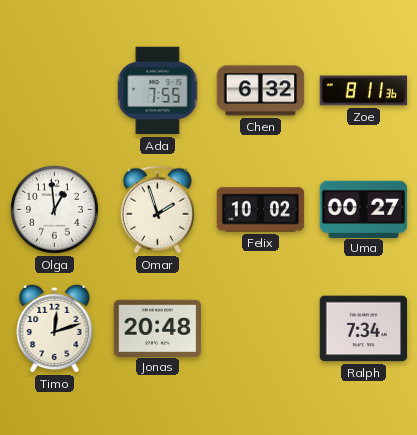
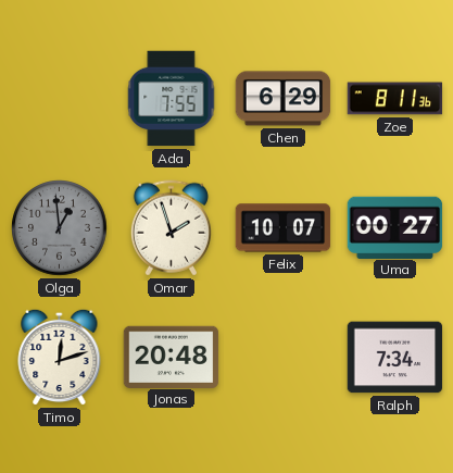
Chen: 6:32 -> 6:29 (284, 99)
Olga dial: white -> grey (60, 228)
Felix: 10:02 -> 10:07 (284, 228)
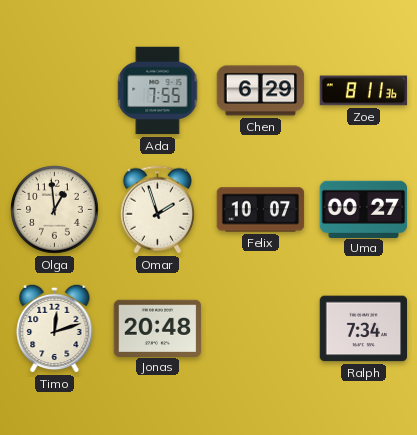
Olga dial: grey -> cream (55, 210)
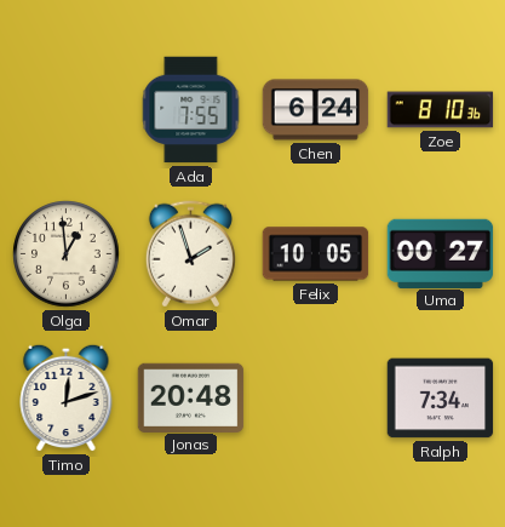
Chen: 6:29 -> 6:24 (316, 110)
Zoe: 8:11 -> 8:10 (441, 110)
Felix: 10:07 -> 10:05 (316, 254)
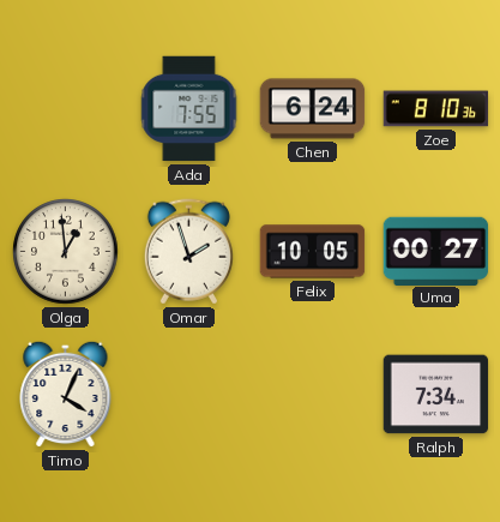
Timo: 12:12 -> 4:04 (66, 394)
Jonas: 20:48 -> none (191, 397)
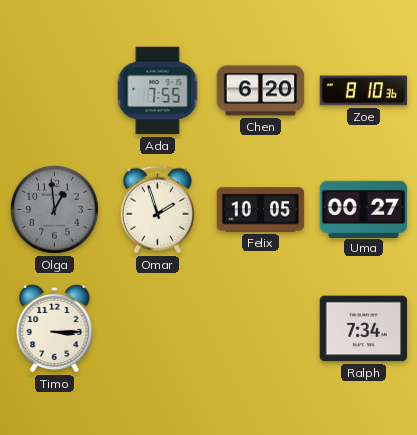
Chen: 6:24 -> 6:20 (261, 91)
Olga dial: cream -> grey (55, 210)
Timo: 4:04 -> 3:15 (55, 328)
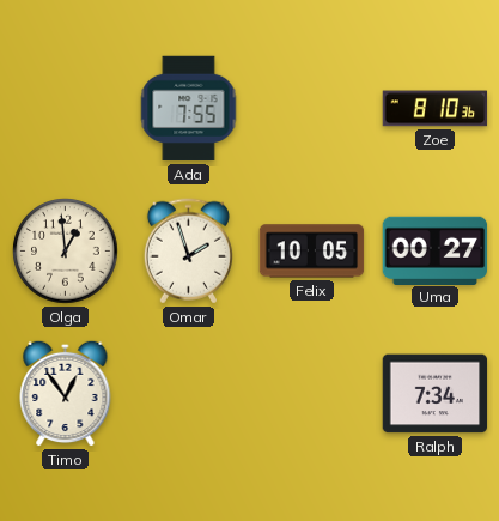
Chen: 6:20 -> none (261, 91)
Olga dial: grey -> cream (66, 252)
Timo: 3:15 -> 12:54 (66, 393)
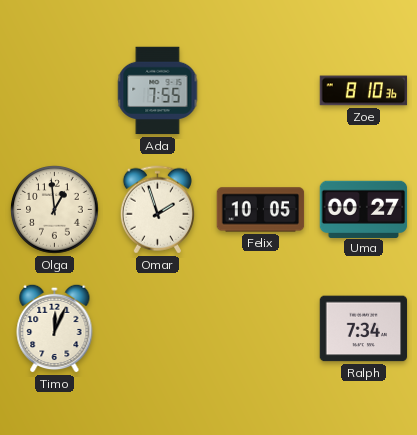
Timo: 12:54 -> 12:04 (55, 328)
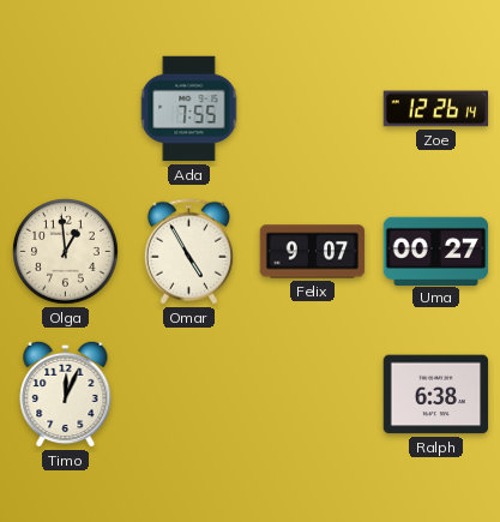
Zoe: 8:10 -> 12:26 (436, 109)
Omar: 1:57 -> 4:55 (188, 252)
Felix: 10:05 -> 9:07 (313, 252)
Ralph: 7:34 -> 6:38 (436, 395)
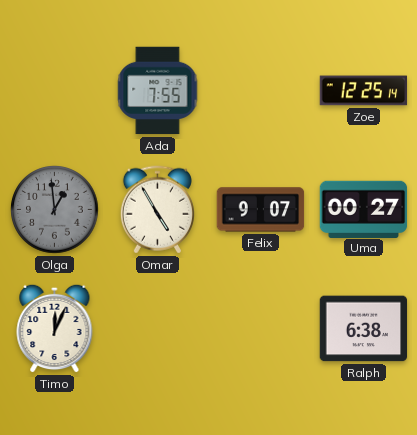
Zoe: 12:26 -> 12:25 (364, 91)
Olga dial: cream -> grey (55, 210)
